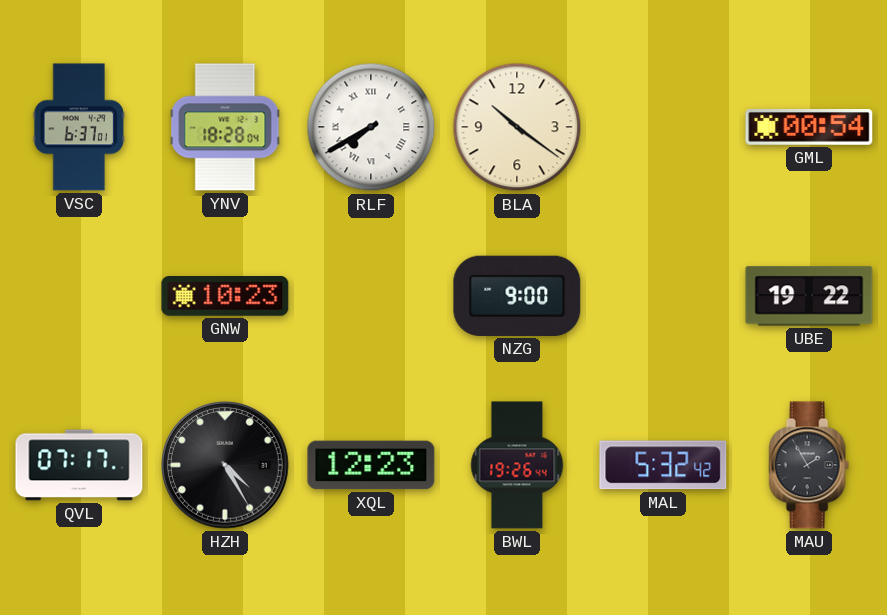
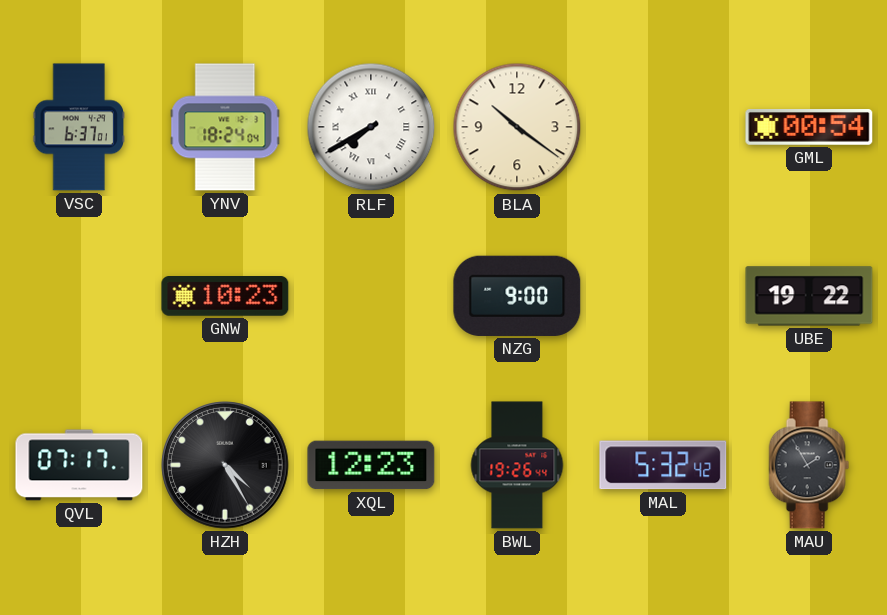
YNV: 18:28 -> 18:24 (225, 127)
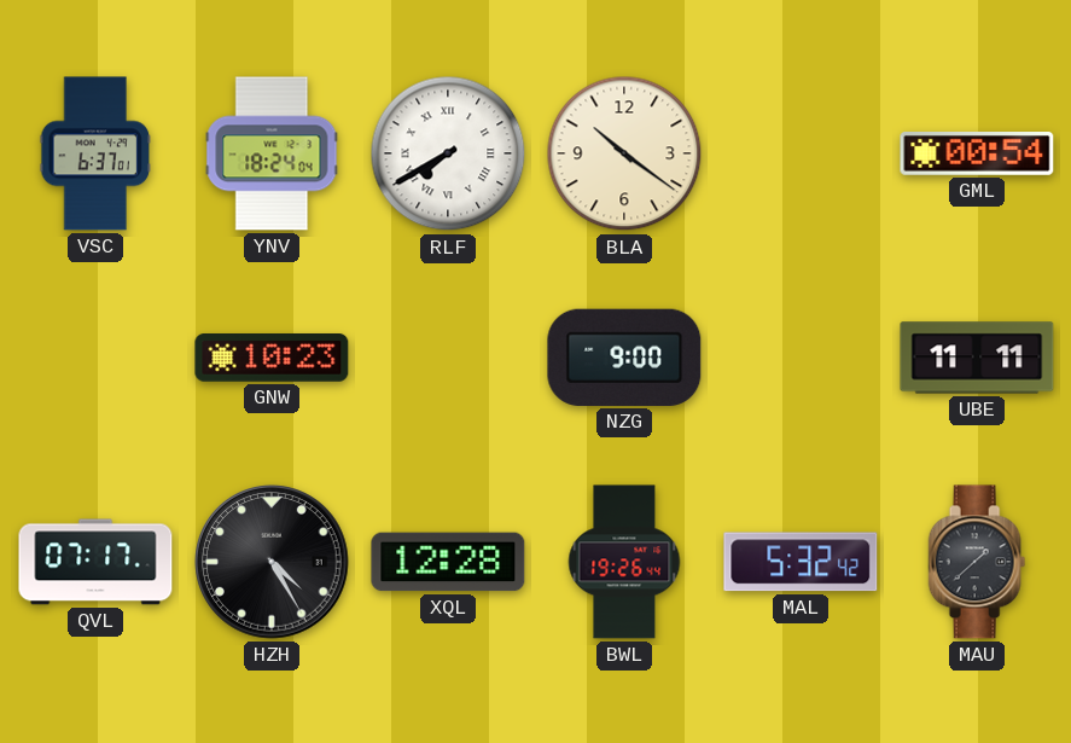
UBE: 19:22 -> 11:11 (977, 358)
XQL: 12:23 -> 12:28 (448, 562)
MAU: 1:55 -> 1:38 (977, 562)
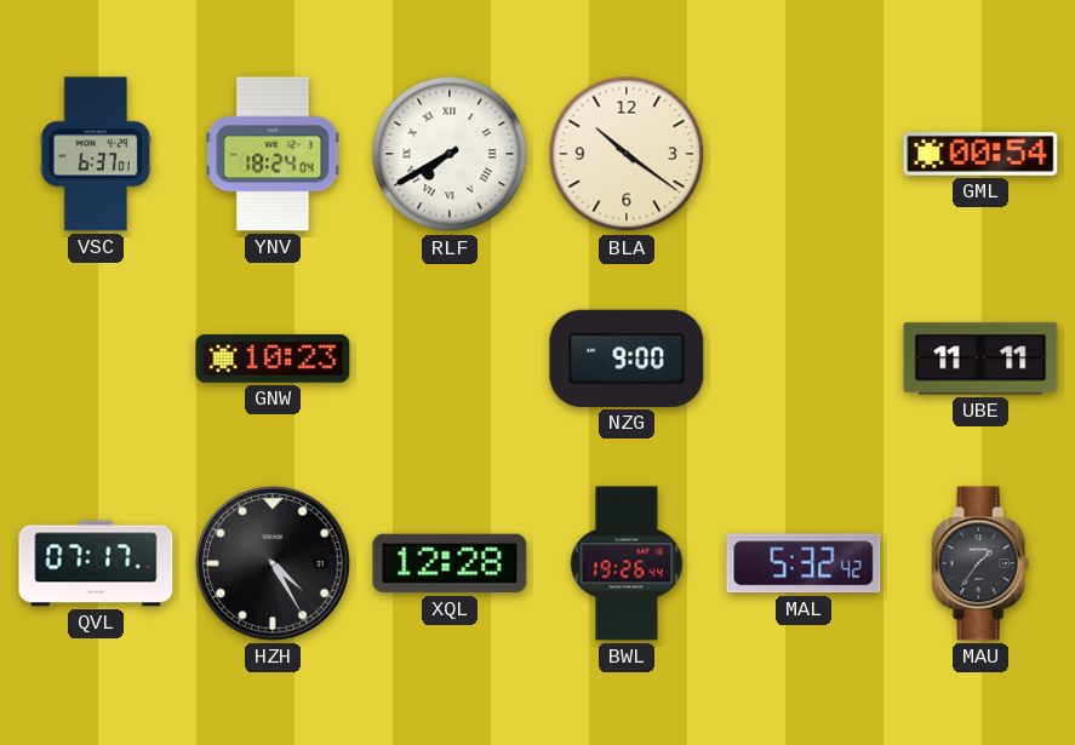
MAU: 1:38 -> 1:36 (980, 563)
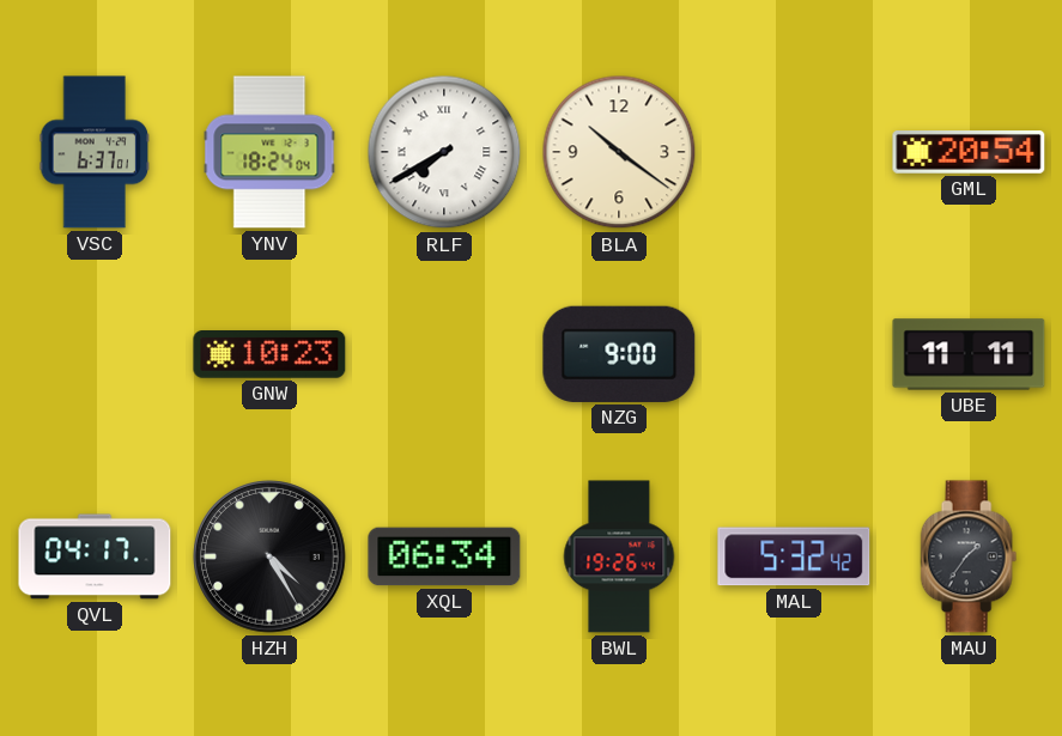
GML: 00:54 -> 20:54 (969, 153)
QVL: 07:17 -> 04:17 (95, 556)
XQL: 12:28 -> 06:34 (444, 556)
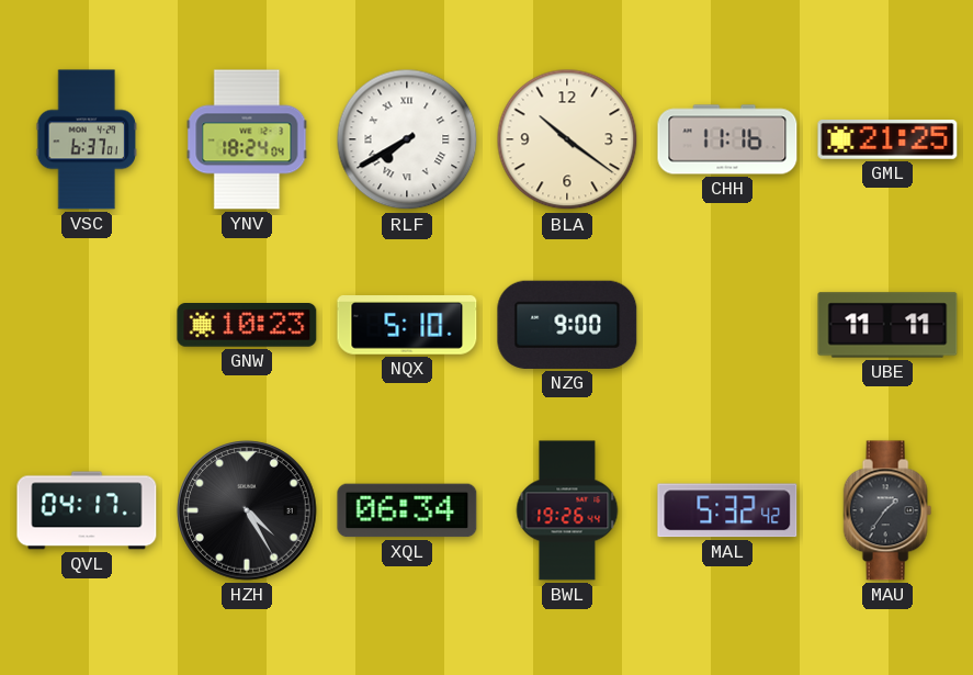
CHH: none -> 11:16 (727, 139)
GML: 20:54 -> 21:25 (887, 140)
NQX: none -> 5:10 (407, 326)
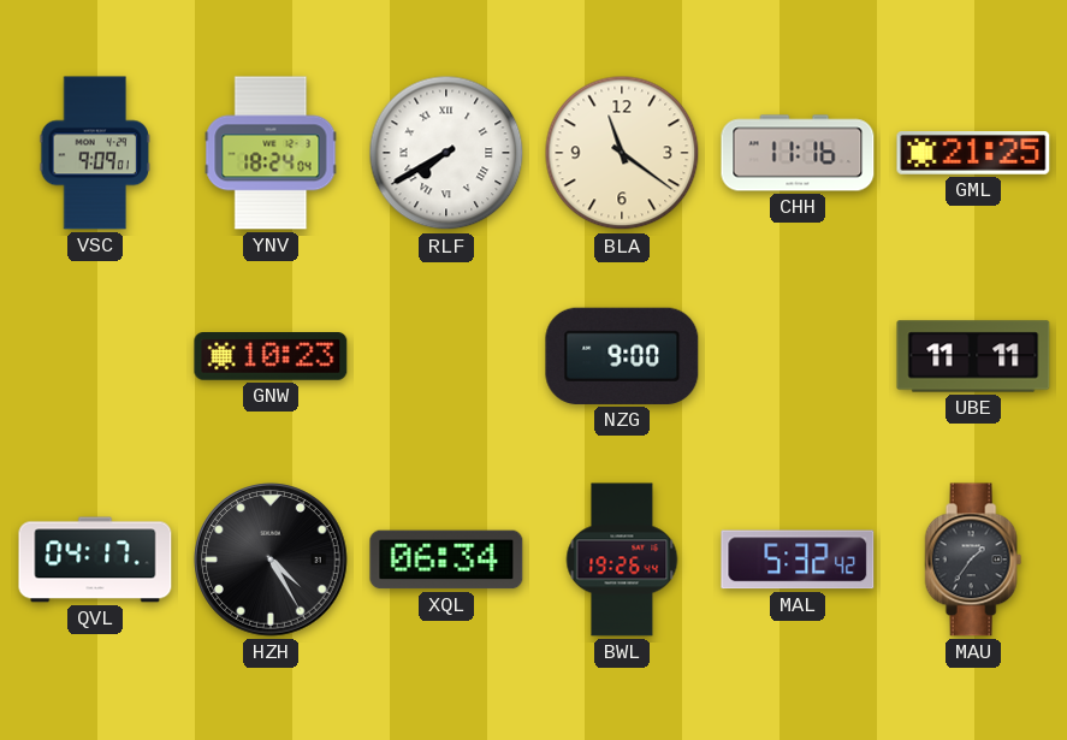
VSC: 6:37 -> 9:09 (94, 153)
BLA: 10:21 -> 11:21 (622, 153)
NQX: 5:10 -> none (407, 326)
